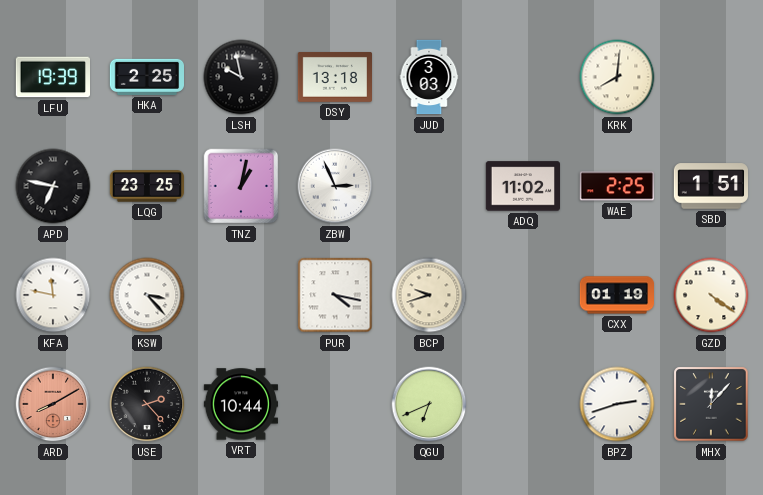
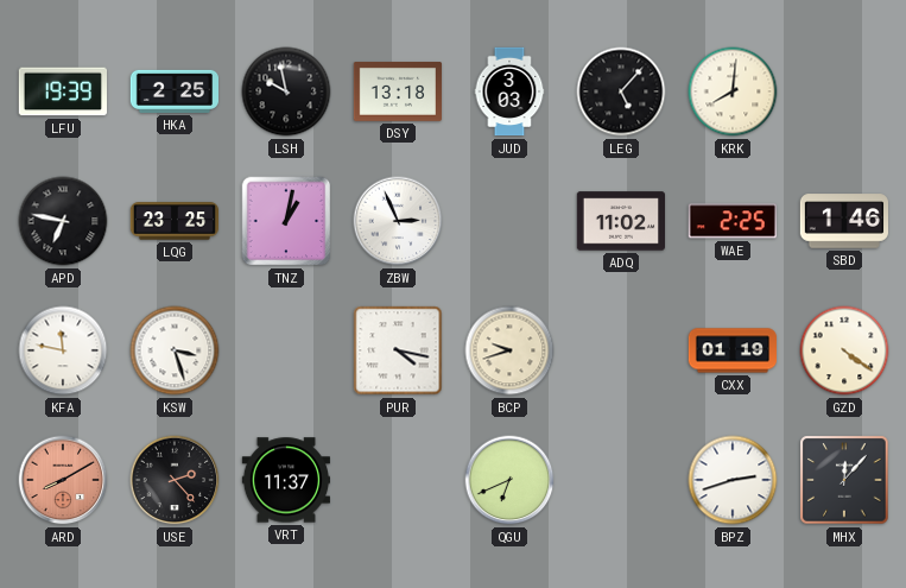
LEG: none -> 5:07 (621, 91)
SBD: 1:51 -> 1:46 (843, 221)
KSW: 3:23 -> 3:27 (175, 350)
VRT: 10:44 -> 11:37 (285, 480)
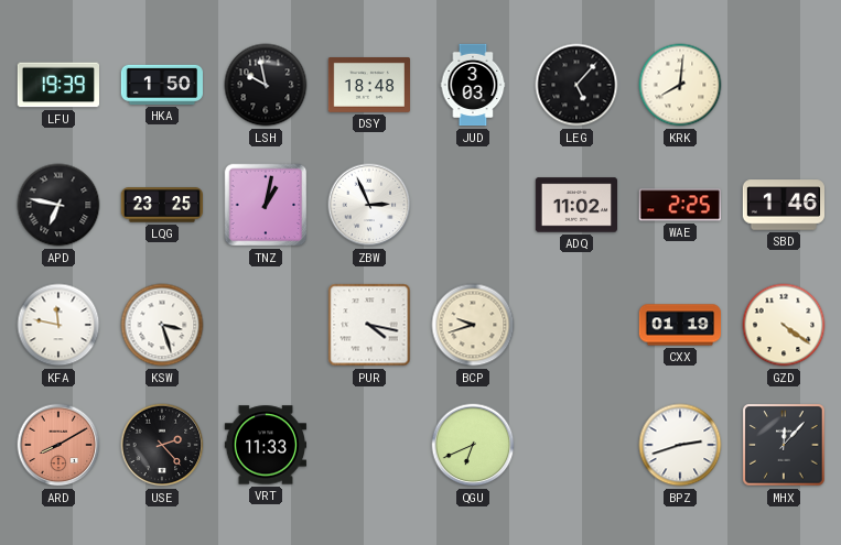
HKA: 2:25 -> 1:50 (161, 85)
DSY: 13:18 -> 18:48 (368, 86)
VRT: 11:37 -> 11:33 (265, 445)
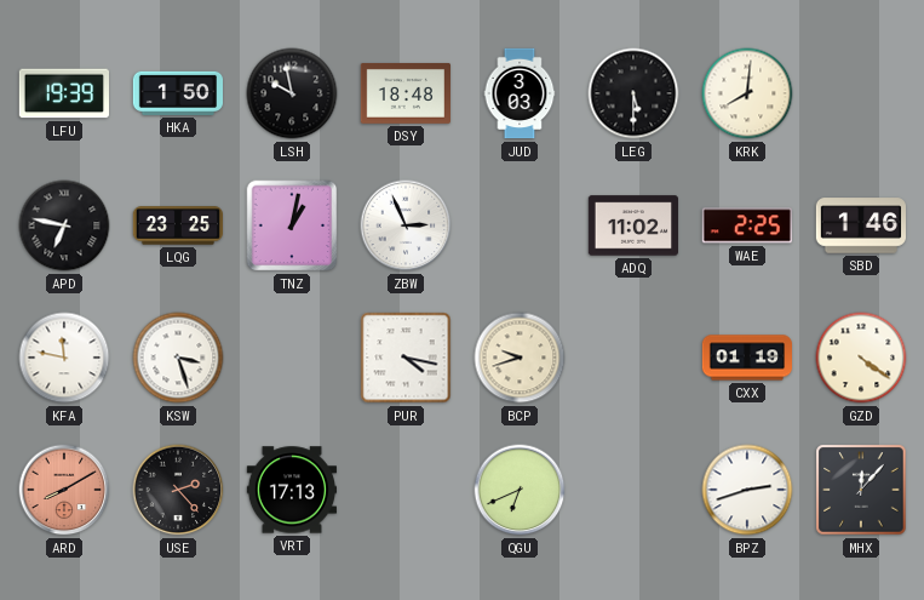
LEG: 5:07 -> 5:30 (633, 93)
VRT: 11:33 -> 17:13 (291, 490)
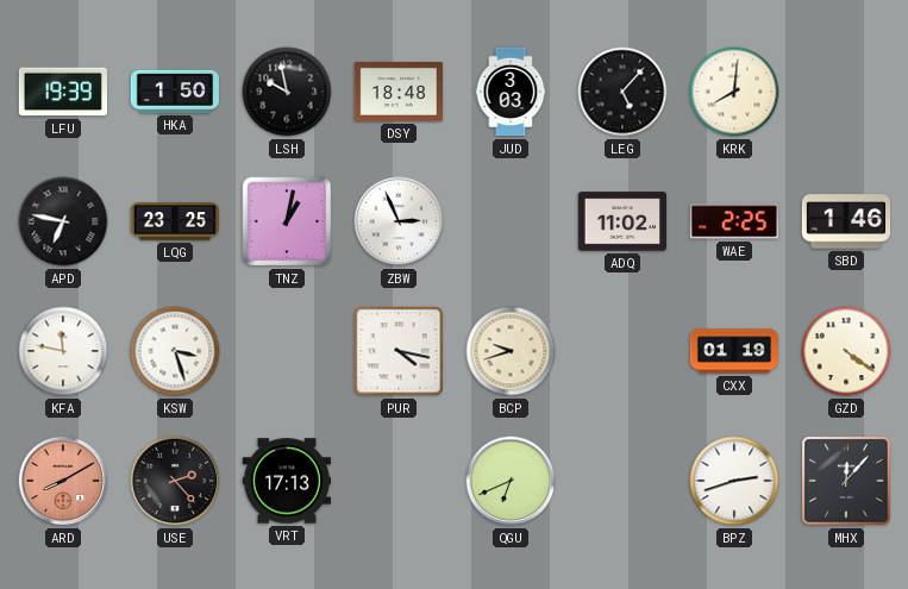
LEG: 5:30 -> 5:07 (622, 92)
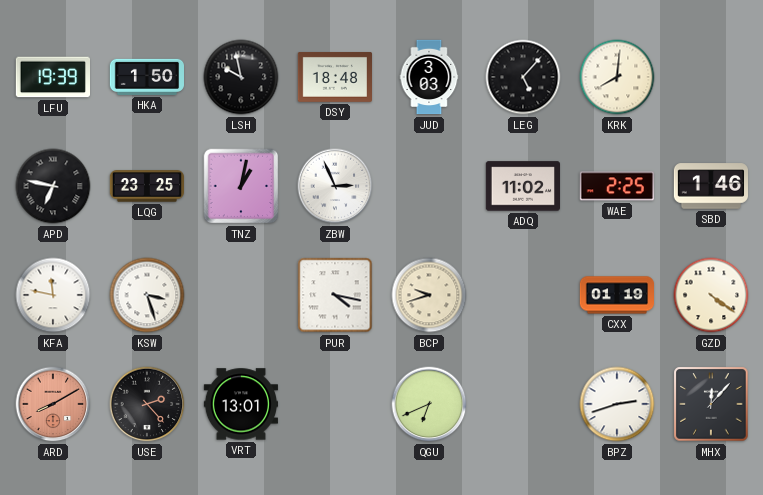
VRT: 17:13 -> 13:01 (240, 404)
